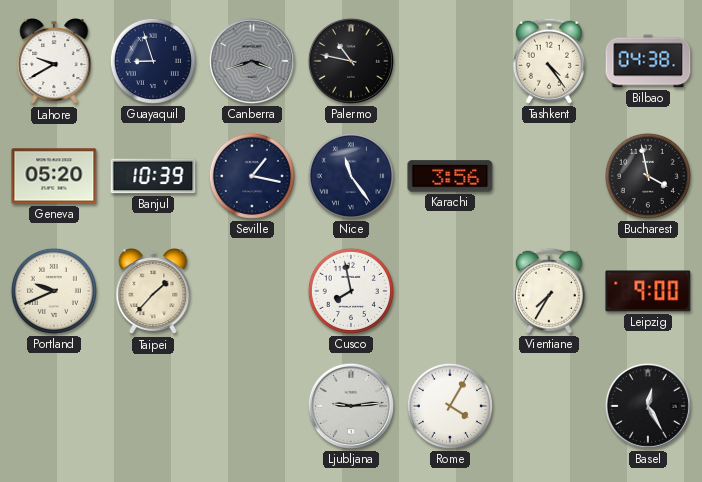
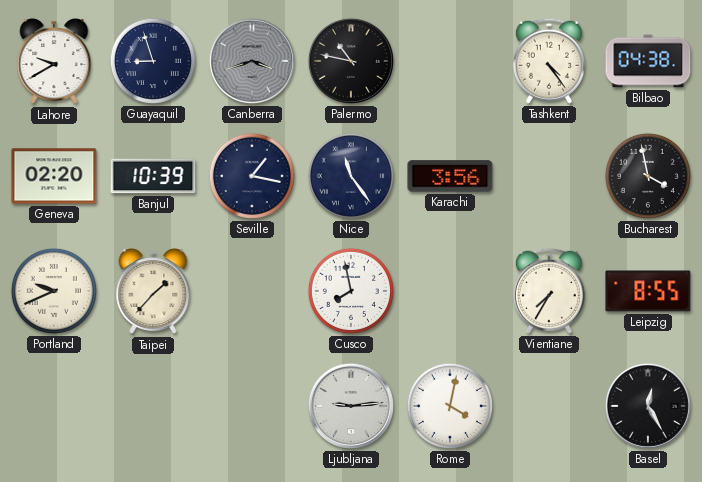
Geneva: 05:20 -> 02:20 (54, 176)
Leipzig: 9:00 -> 8:55 (648, 291)
Rome: 4:05 -> 4:02 (450, 406)
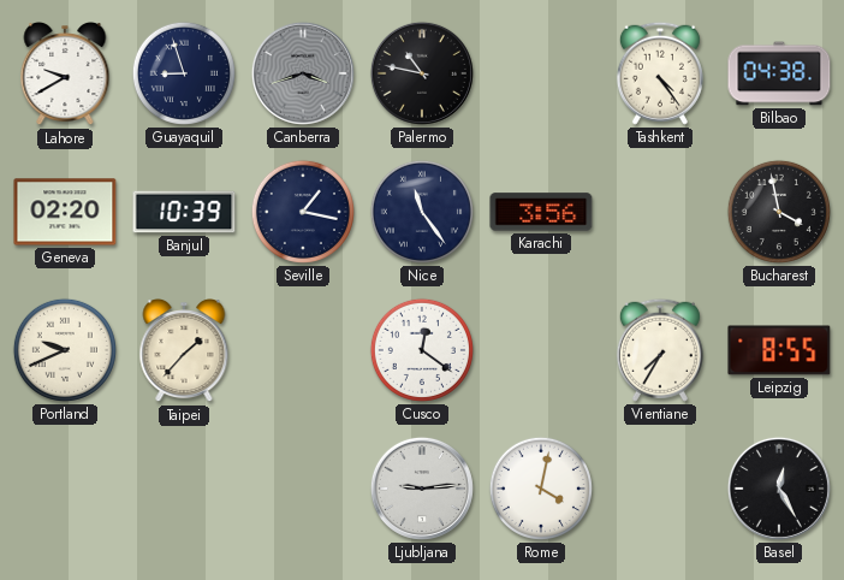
Cusco: 7:58 -> 12:21 (422, 350)
